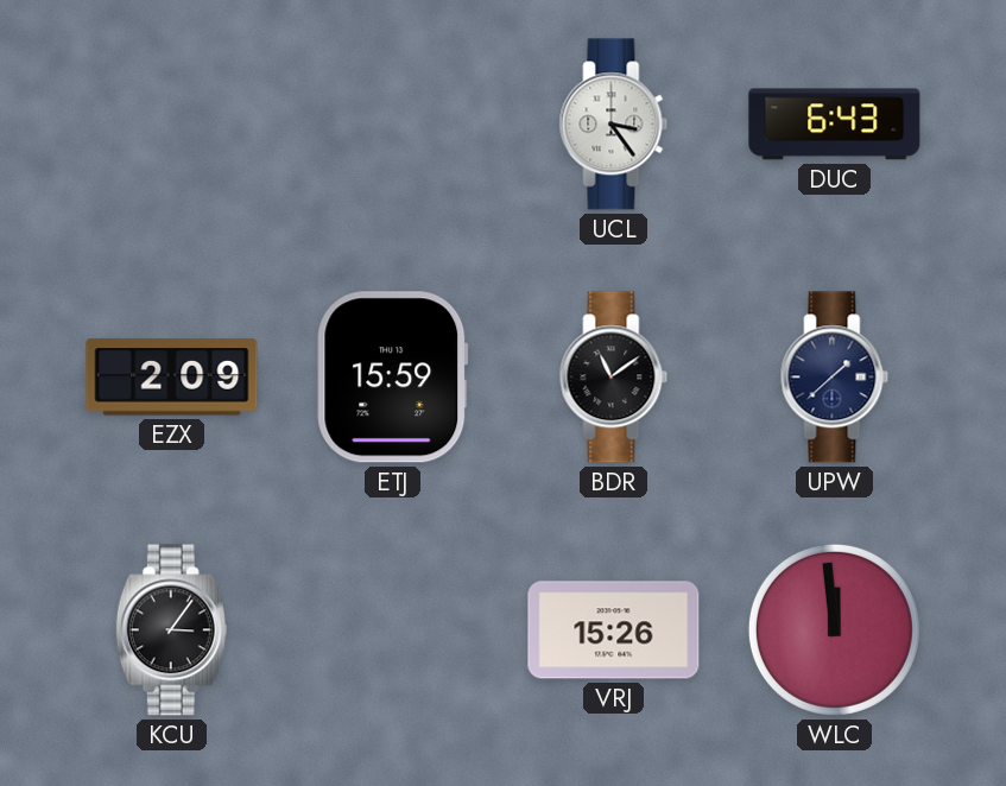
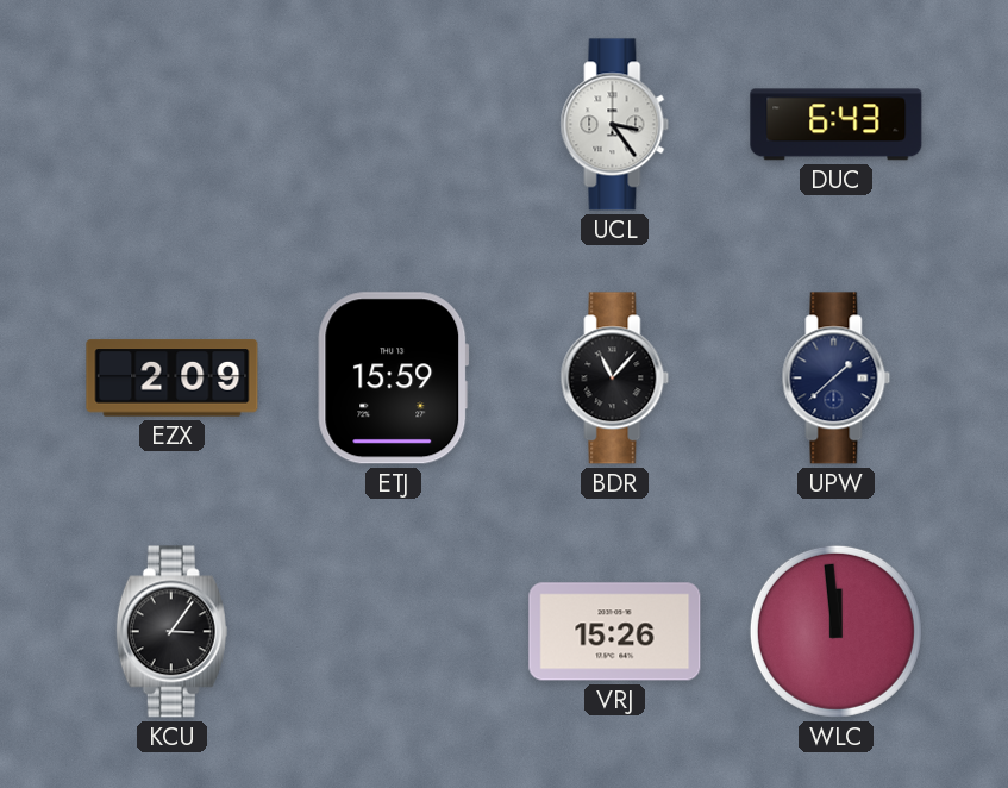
BDR: 11:09 -> 11:07 (615, 379)
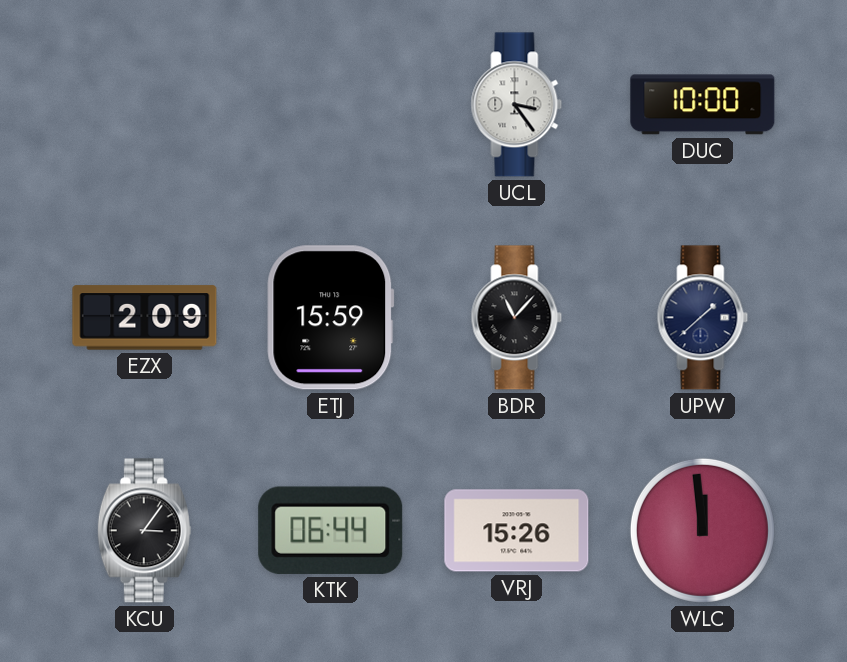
DUC: 6:43 -> 10:00 (703, 105)
KTK: none -> 06:44 (331, 530)
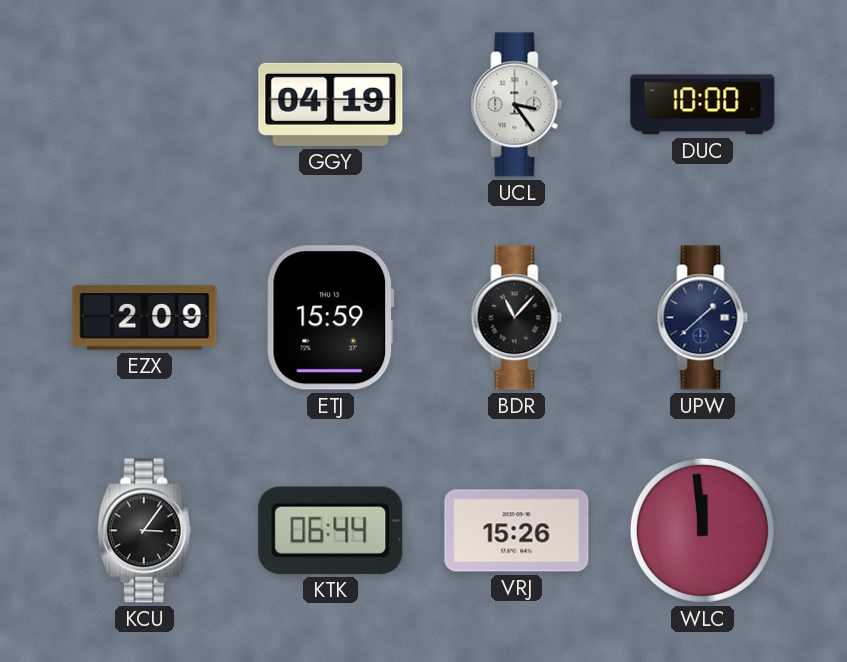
GGY: none -> 04:19 (331, 104)
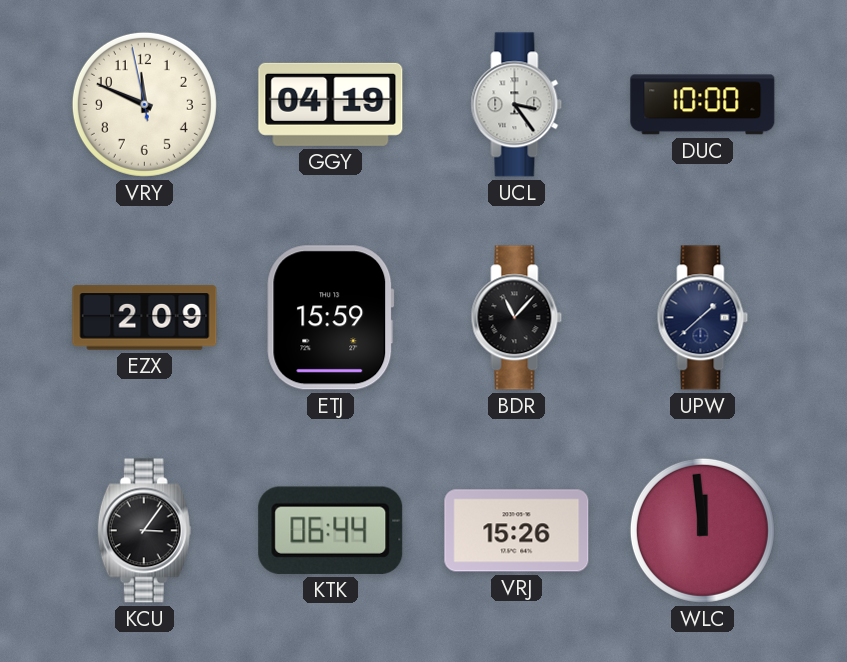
VRY: none -> 11:48 (144, 104)
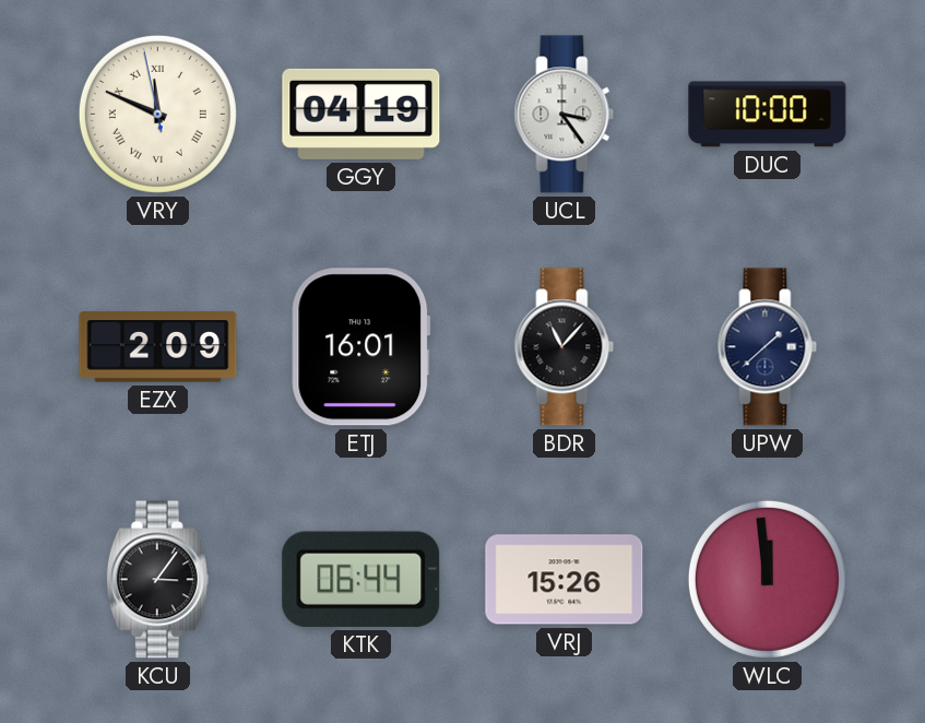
VRY numerals: Arabic -> Roman (157, 114)
ETJ: 15:59 -> 16:01 (361, 347)
